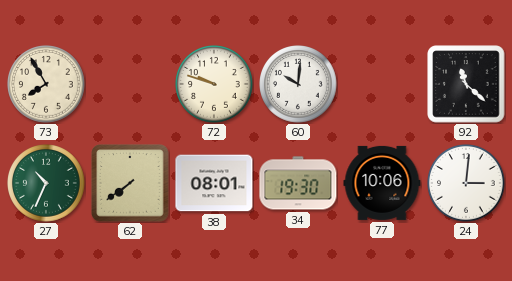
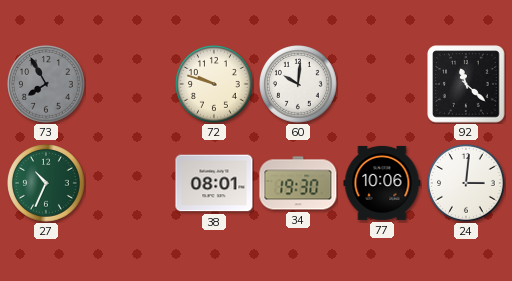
73 dial: cream -> grey (47, 85)
62: 7:39 -> none (130, 183)
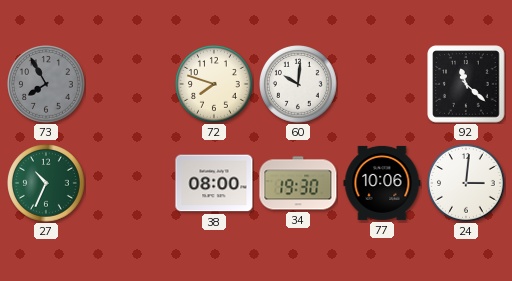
72: 9:48 -> 7:48 (215, 85)
38: 08:01 -> 08:00 (214, 183)
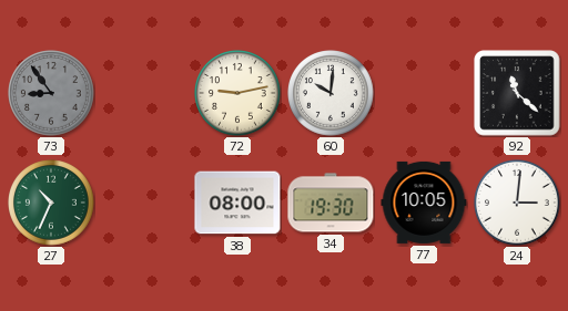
73: 7:55 -> 8:54 (52, 94)
72: 7:48 -> 9:13 (239, 94)
77: 10:06 -> 10:05 (424, 203)
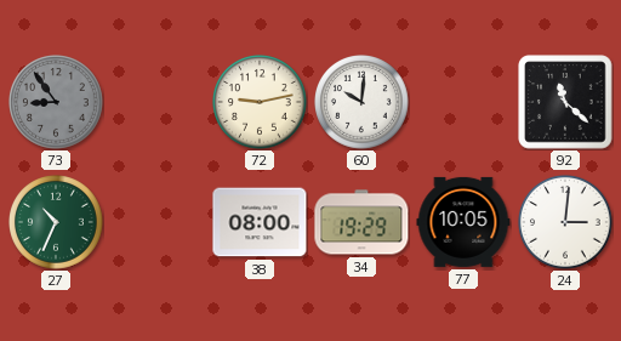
34: 19:30 -> 19:29 (361, 222)
